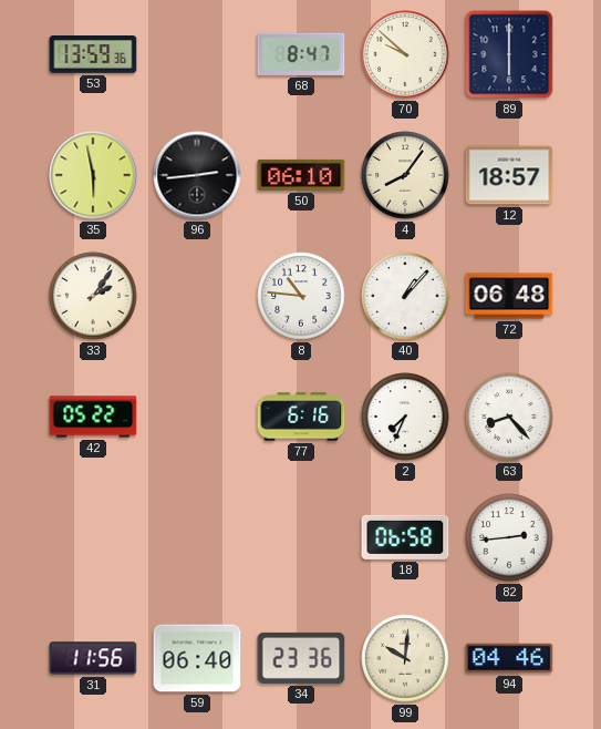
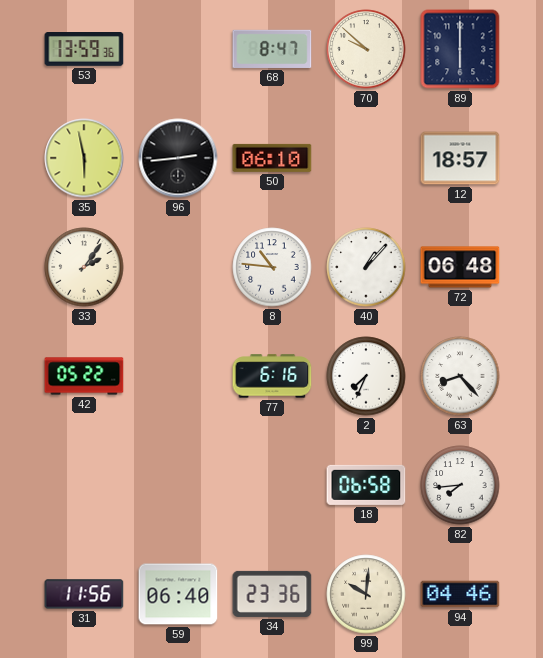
4: 8:06 -> none (405, 175)
82: 2:44 -> 7:44 (460, 485)
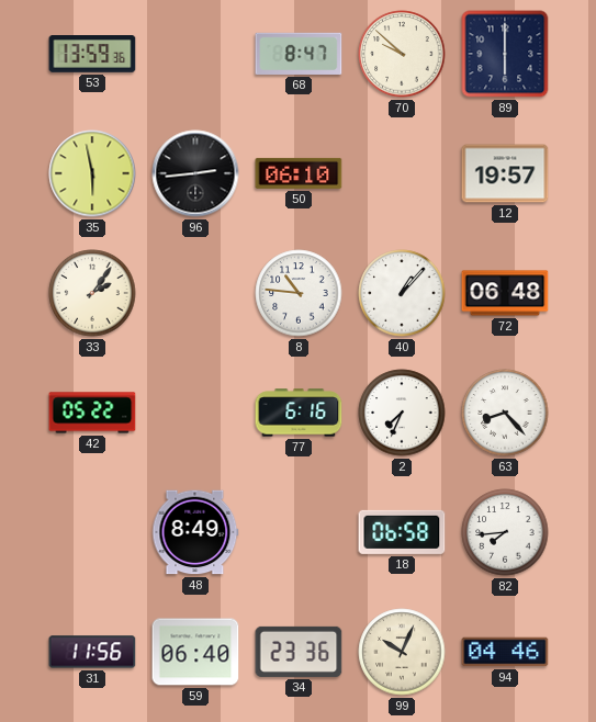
12: 18:57 -> 19:57 (505, 173)
48: none -> 8:49 (195, 532)
99: 10:01 -> 10:04 (402, 652)
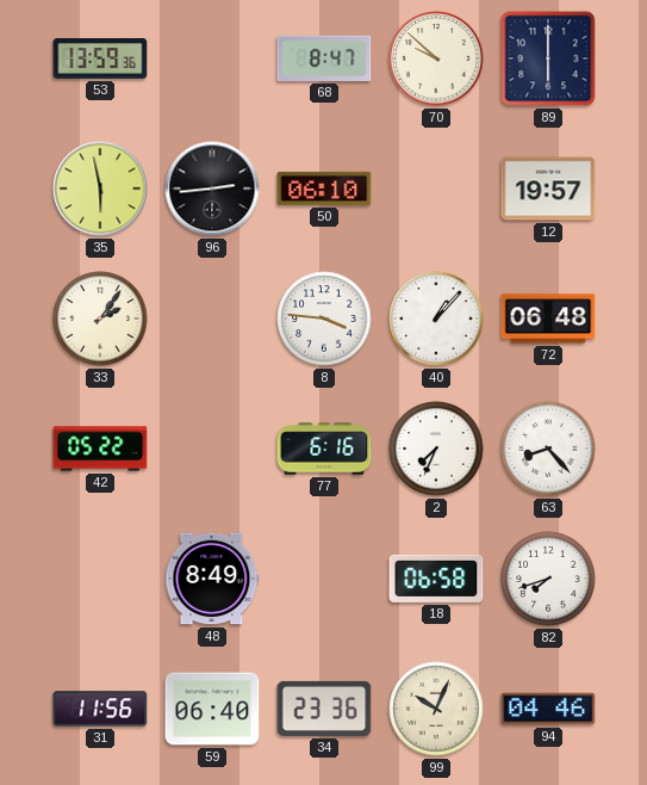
8: 10:46 -> 3:46 (324, 319)
82: 7:44 -> 7:42 (548, 579)
